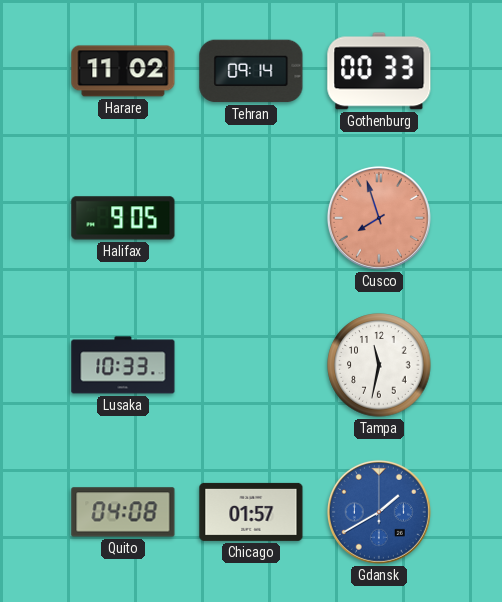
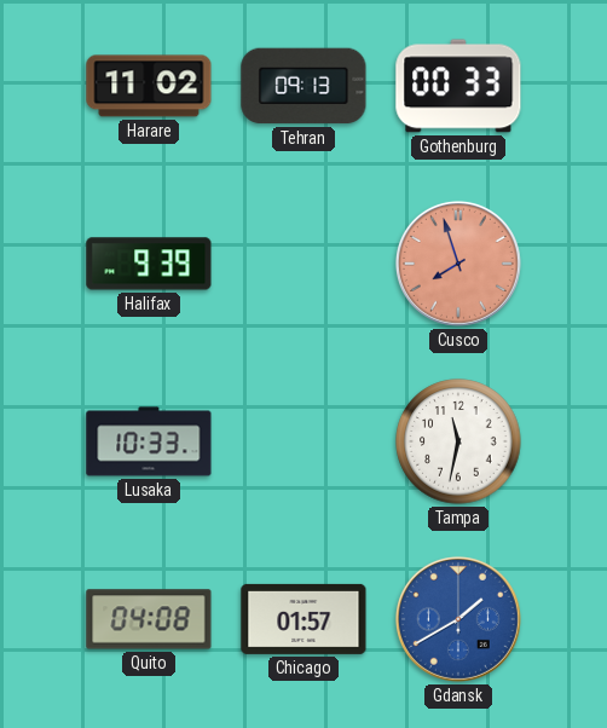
Tehran: 09:14 -> 09:13 (303, 86)
Halifax: 9:05 -> 9:39 (149, 264)
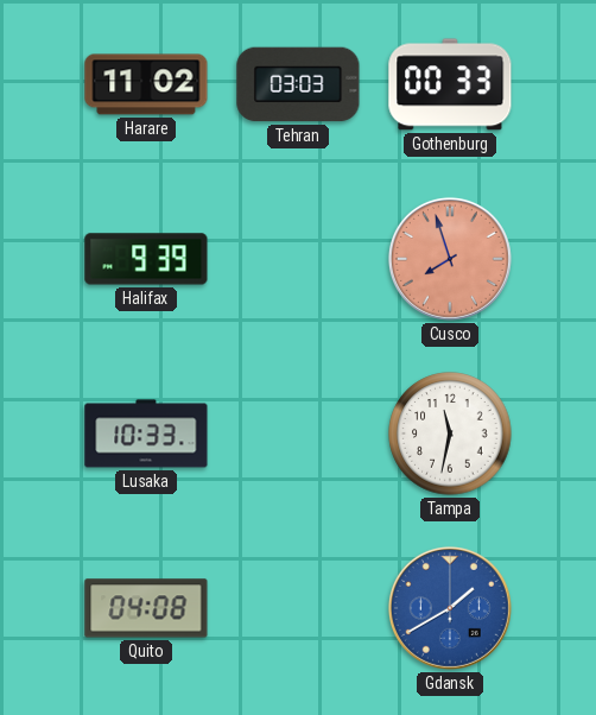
Tehran: 09:13 -> 03:03 (298, 84)
Chicago: 01:57 -> none (303, 619)
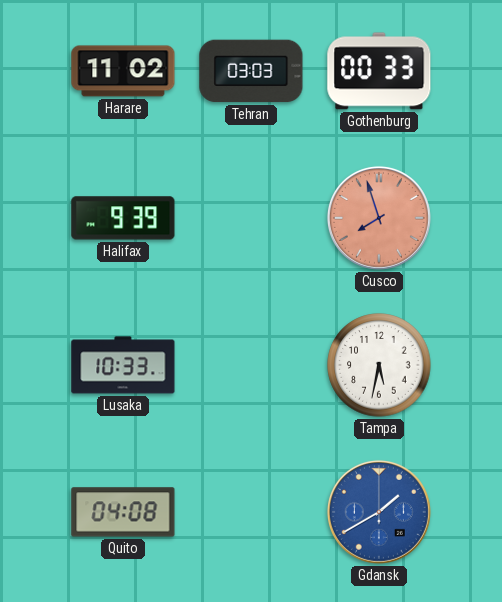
Tampa: 11:32 -> 5:32 (379, 365)
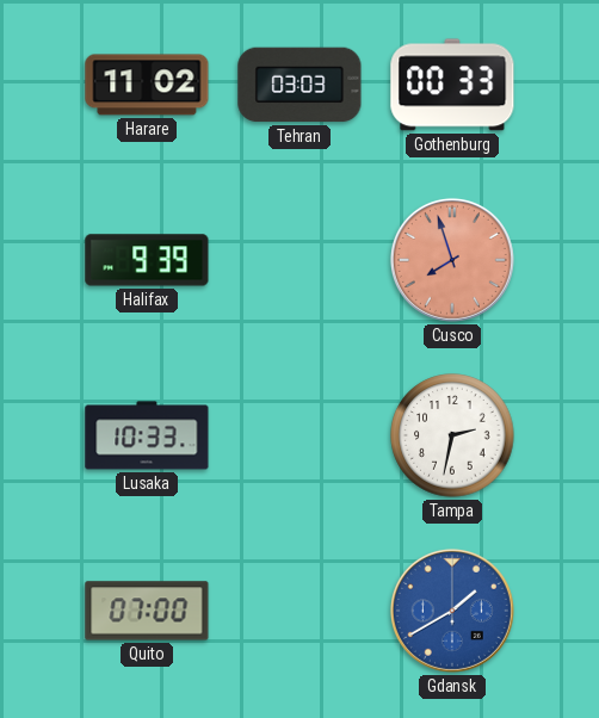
Tampa: 5:32 -> 2:32 (452, 435)
Quito: 04:08 -> 07:00 (147, 611)
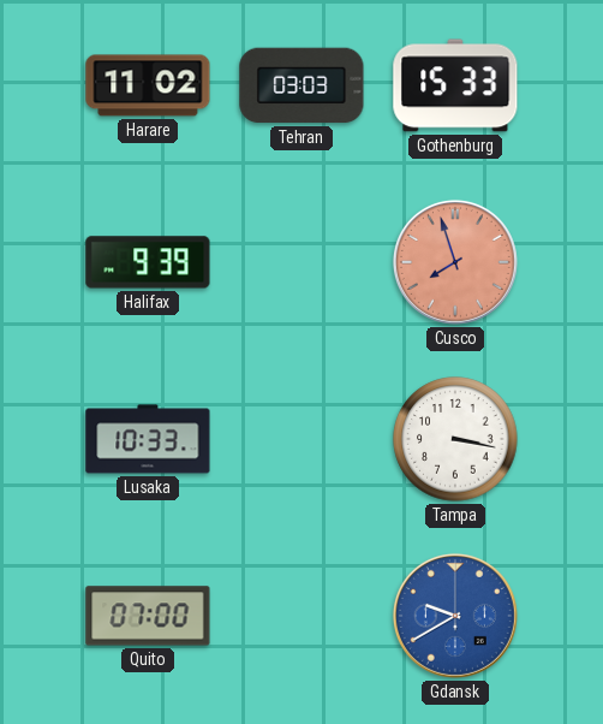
Gothenburg: 00:33 -> 15:33 (455, 85)
Tampa: 2:32 -> 3:17 (455, 439)
Gdansk: 1:40 -> 9:40 (455, 616)
